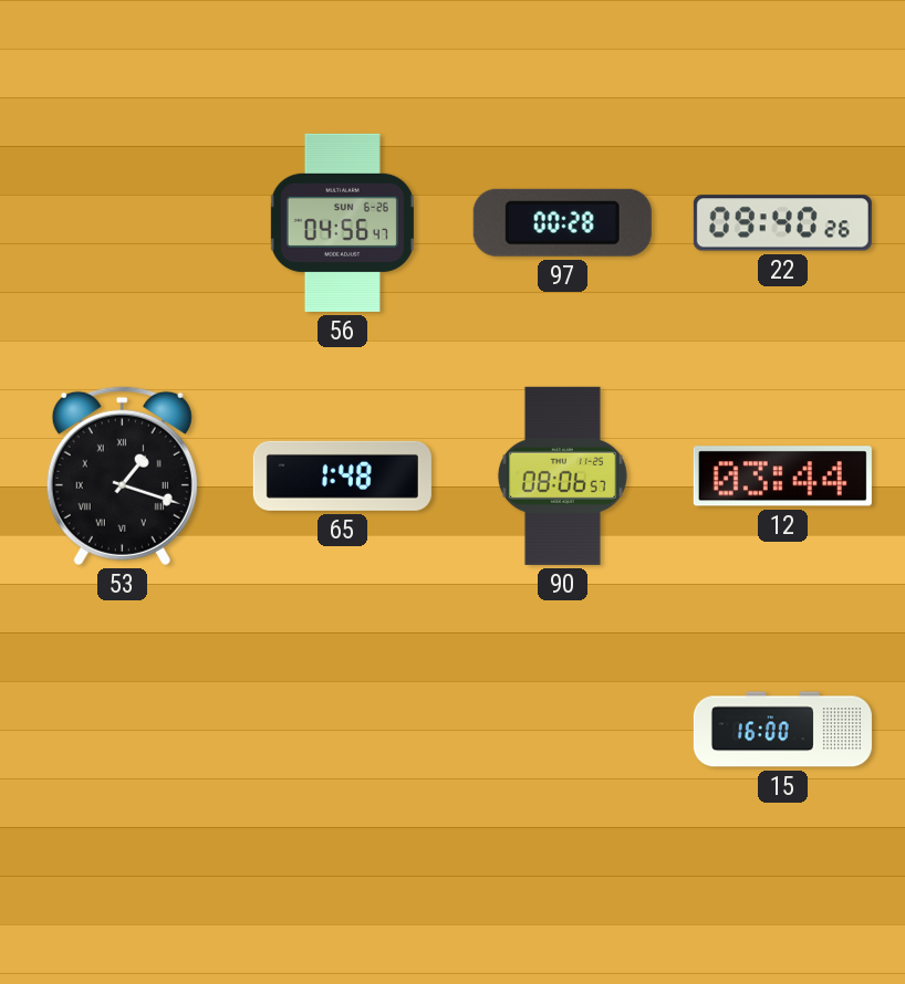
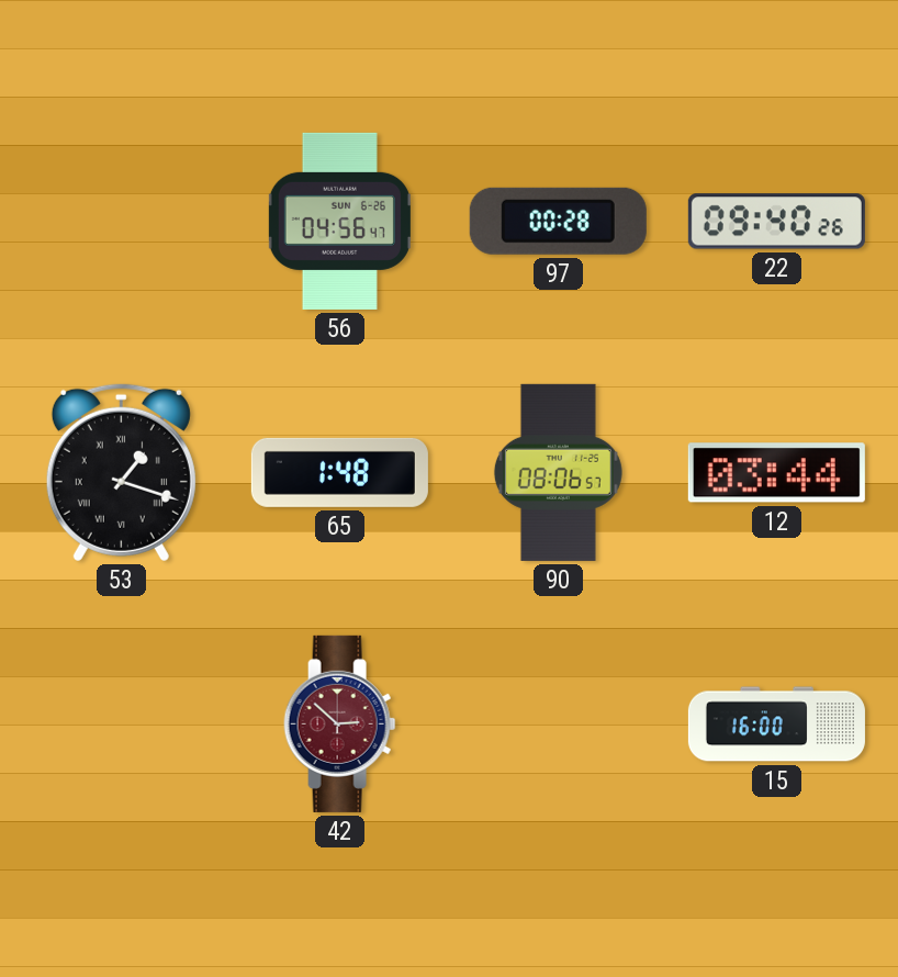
42: none -> 2:52 (340, 723)
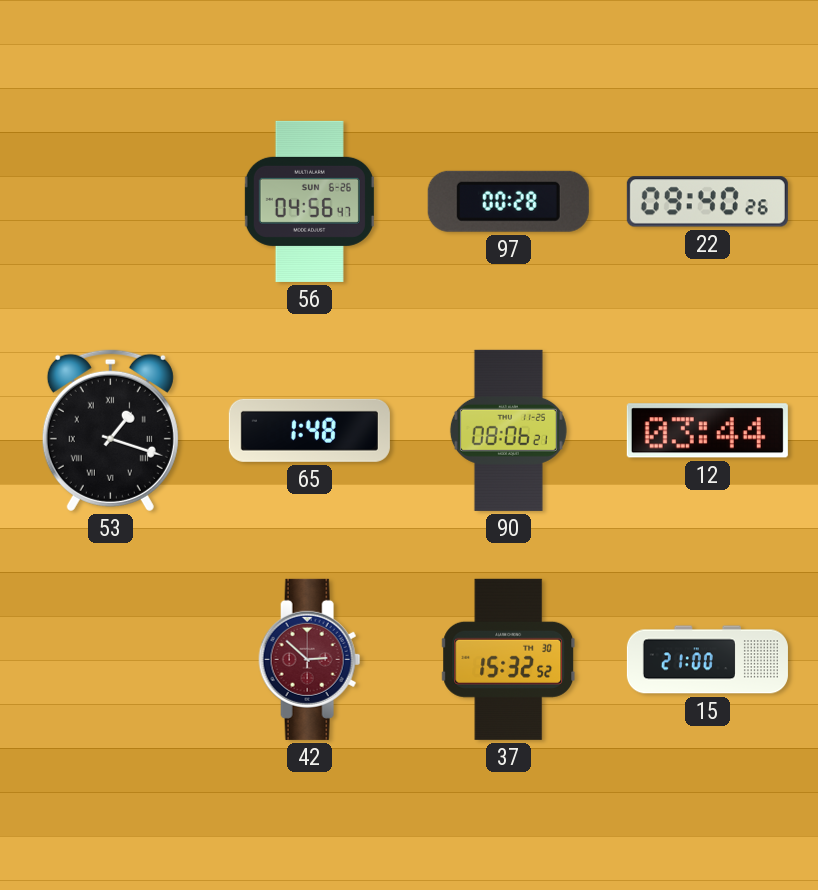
90: 08:06:57 -> 08:06:21 (508, 430)
37: none -> 15:32 (509, 659)
15: 16:00 -> 21:00 (707, 660)
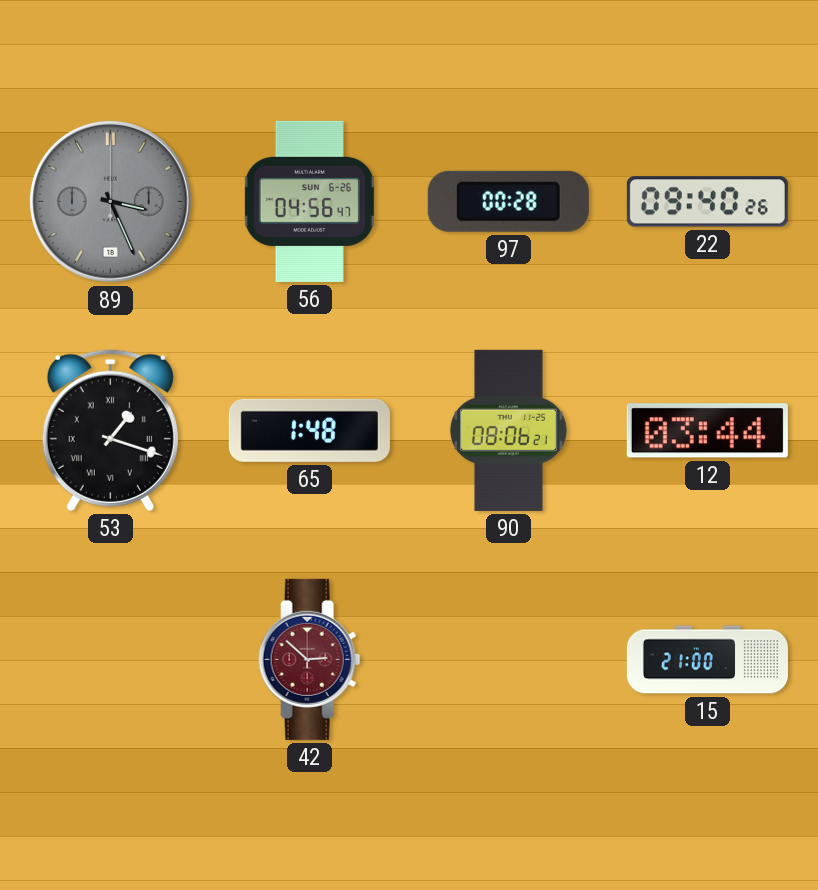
89: none -> 3:26 (110, 201)
37: 15:32 -> none (509, 659)
